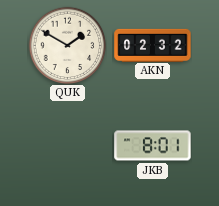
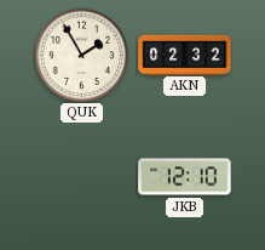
QUK: 1:50 -> 1:55 (81, 55)
JKB: 8:01 -> 12:10 (185, 177)
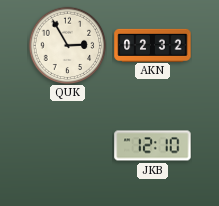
QUK: 1:55 -> 2:55 (67, 45)
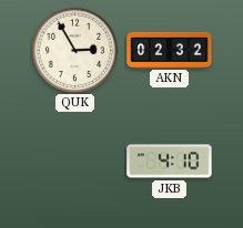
JKB: 12:10 -> 4:10 (170, 162)
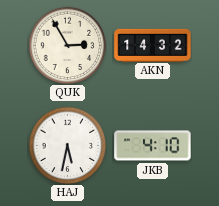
AKN: 02:32 -> 14:32 (153, 45)
HAJ: none -> 5:32 (67, 145)
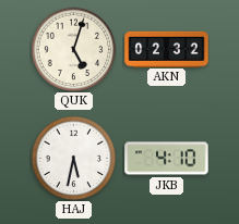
QUK: 2:55 -> 5:03 (73, 49)
AKN: 14:32 -> 02:32 (167, 49)
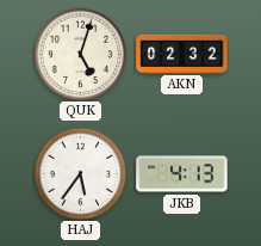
HAJ: 5:32 -> 5:36 (80, 173)
JKB: 4:10 -> 4:13 (182, 174)
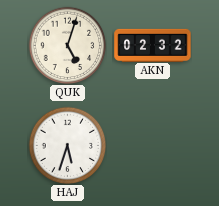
HAJ: 5:36 -> 5:33 (67, 145)
JKB: 4:13 -> none (182, 174)
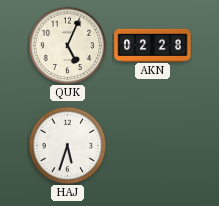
QUK: 5:03 -> 5:04 (67, 45)
AKN: 02:32 -> 02:28 (153, 45)
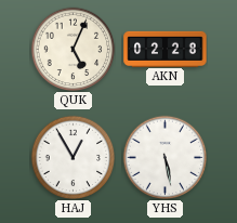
HAJ: 5:33 -> 12:55 (73, 157)
YHS: none -> 5:28 (164, 157)
